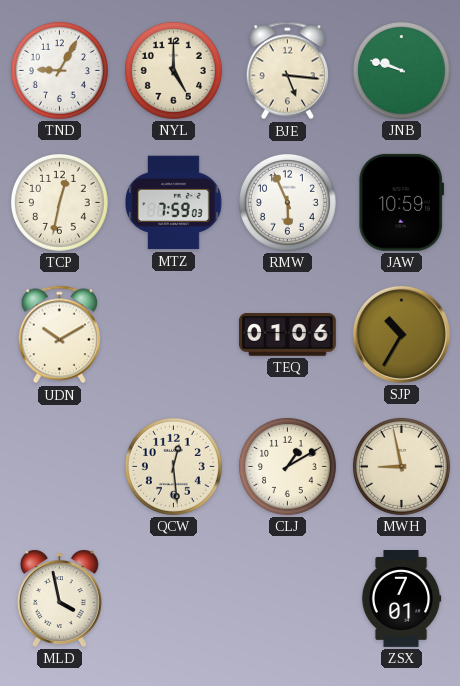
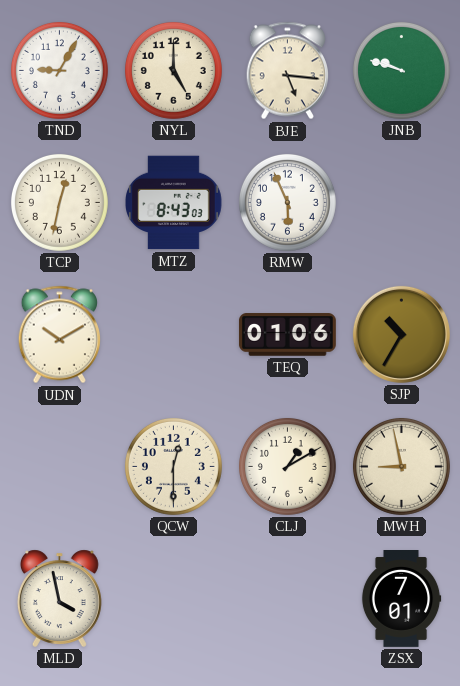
MTZ: 7:59 -> 8:43 (174, 203)
JAW: 10:59 -> none (402, 202)
QCW: 12:29 -> 12:30 (173, 466)
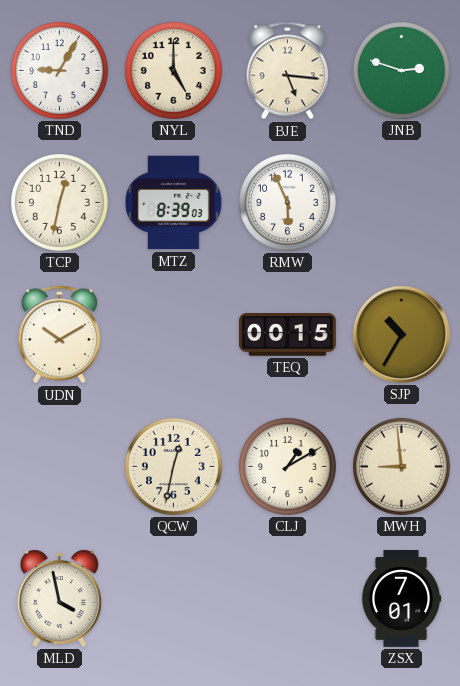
JNB: 9:48 -> 2:48 (401, 70)
MTZ: 8:43 -> 8:39 (174, 203)
TEQ: 01:06 -> 00:15 (287, 335)
QCW: 12:30 -> 12:32 (173, 466)
MWH: 8:58 -> 8:59 (401, 466)
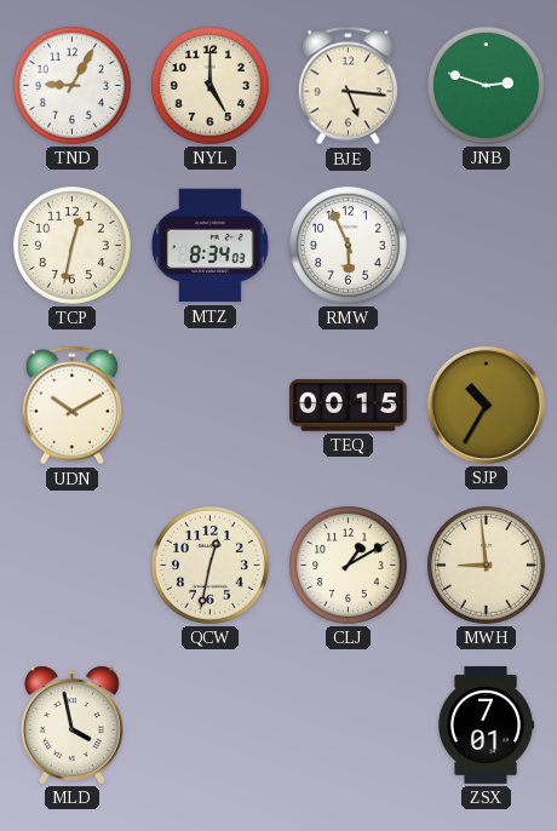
MTZ: 8:39 -> 8:34 (211, 246)
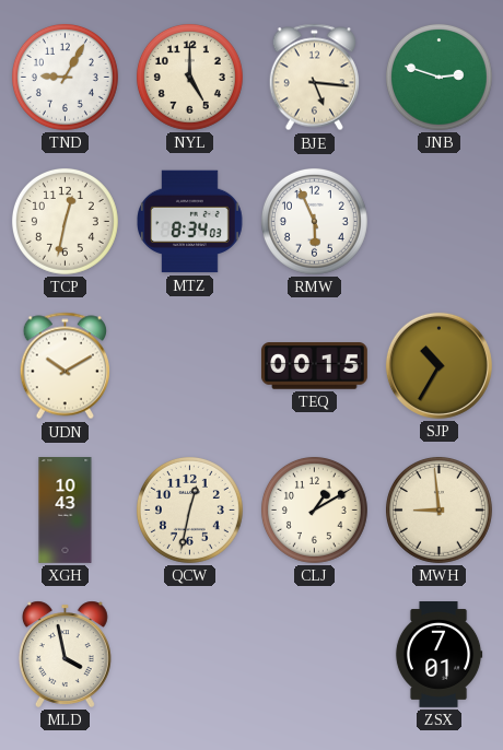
XGH: none -> 10:43 (66, 511)
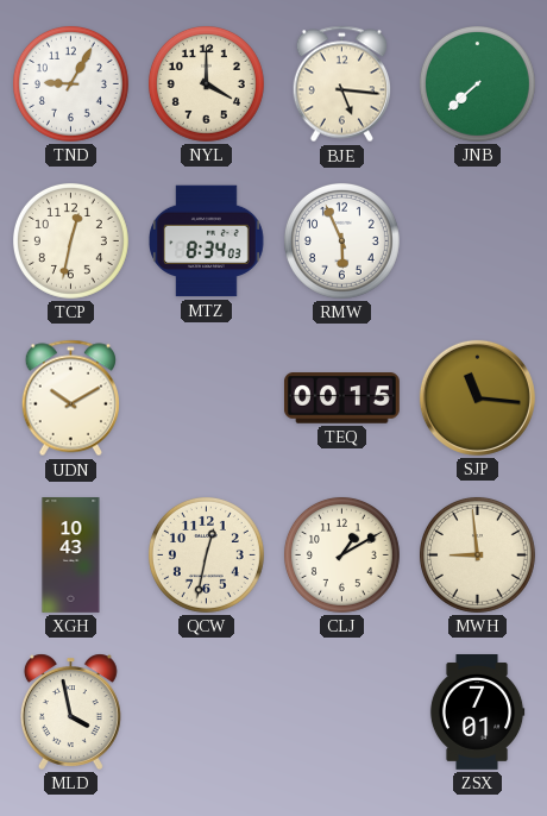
NYL: 5:00 -> 4:00 (206, 83)
JNB: 2:48 -> 7:38 (477, 83)
SJP: 10:35 -> 11:16 (477, 397)
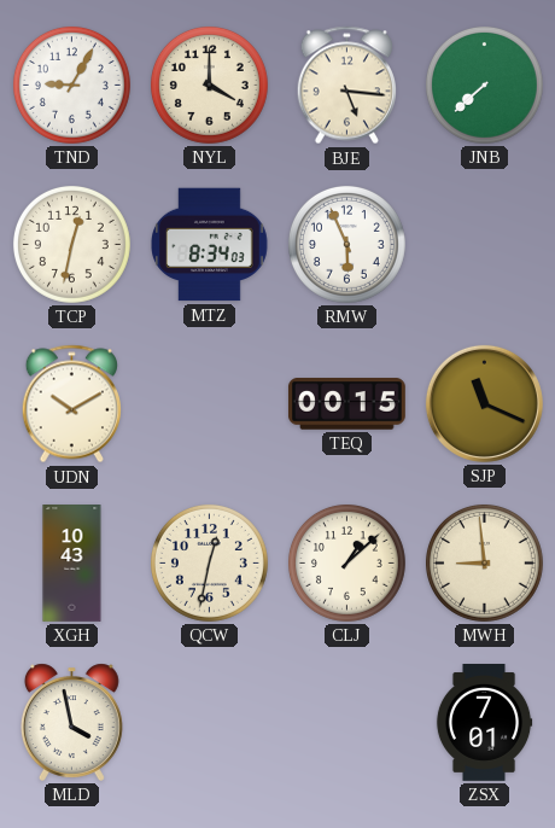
SJP: 11:16 -> 11:19 (484, 403)
CLJ: 1:10 -> 1:08 (346, 562)
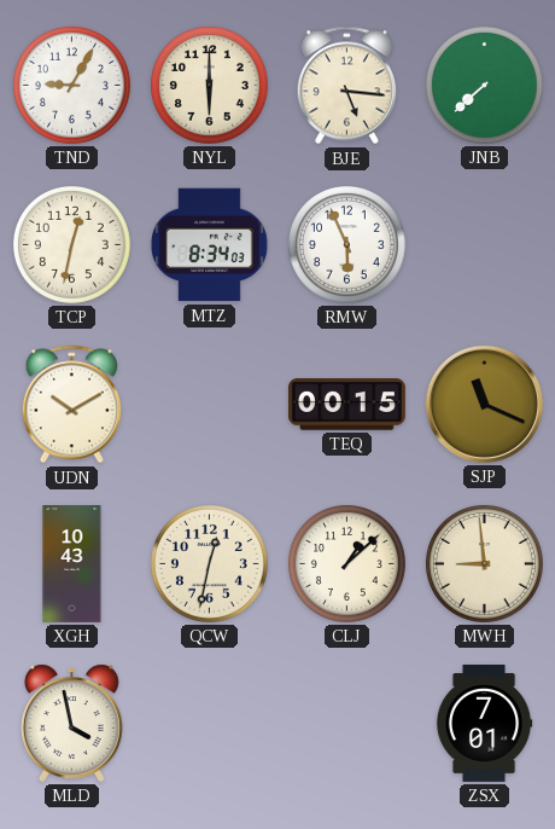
NYL: 4:00 -> 6:00 (209, 85)
